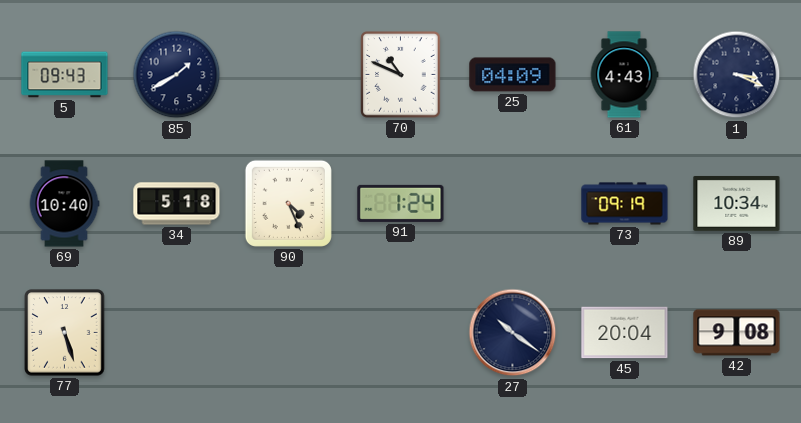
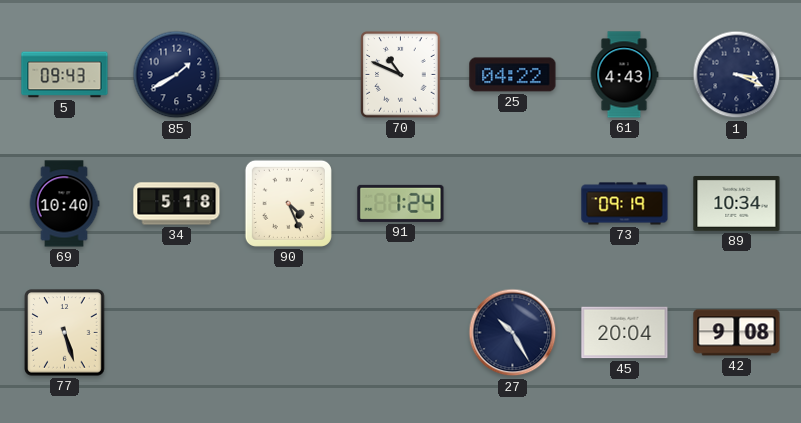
25: 04:09 -> 04:22 (513, 75)
27: 10:21 -> 10:25 (513, 333)
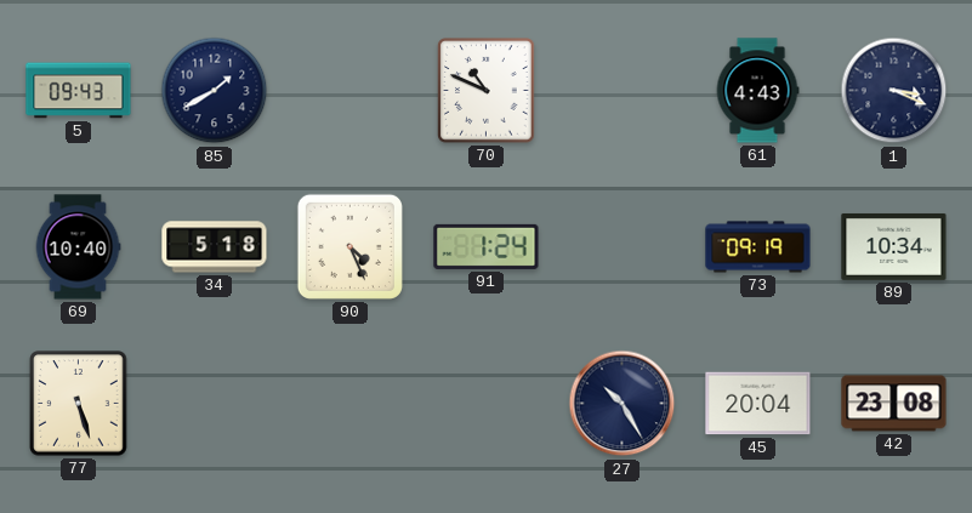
25: 04:22 -> none (513, 75)
42: 9:08 -> 23:08 (894, 404)
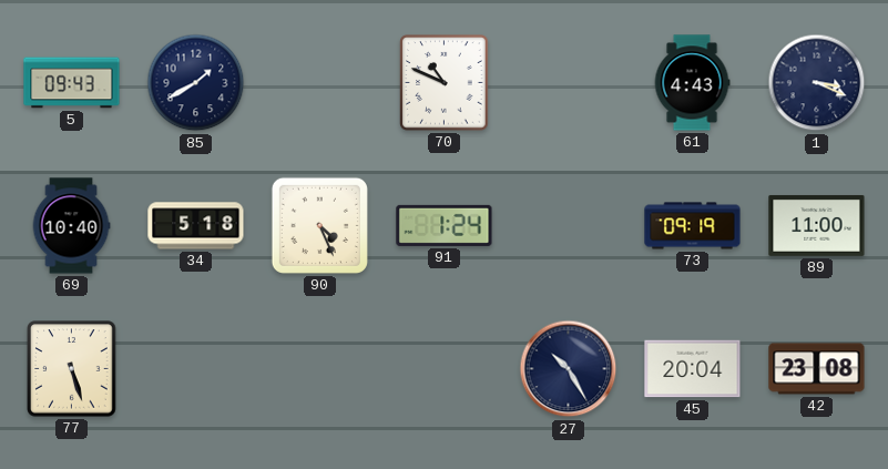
89: 10:34 -> 11:00 (817, 225)
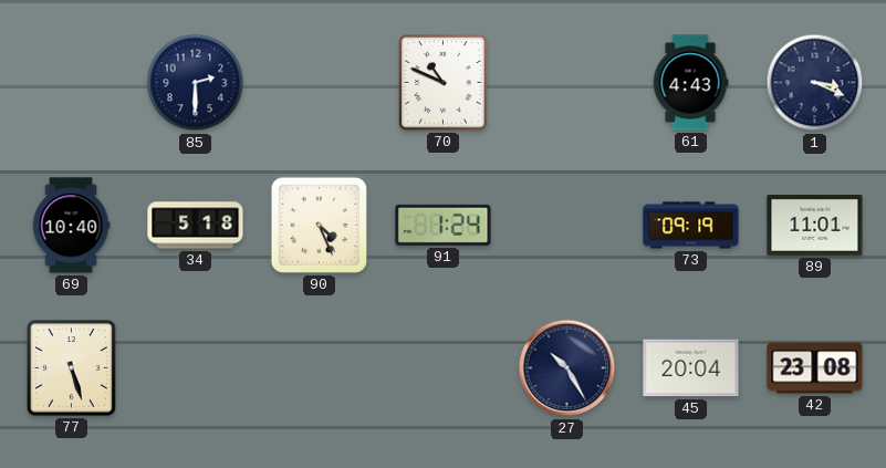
5: 09:43 -> none (72, 83)
85: 1:40 -> 2:30 (196, 83)
89: 11:00 -> 11:01 (815, 225)
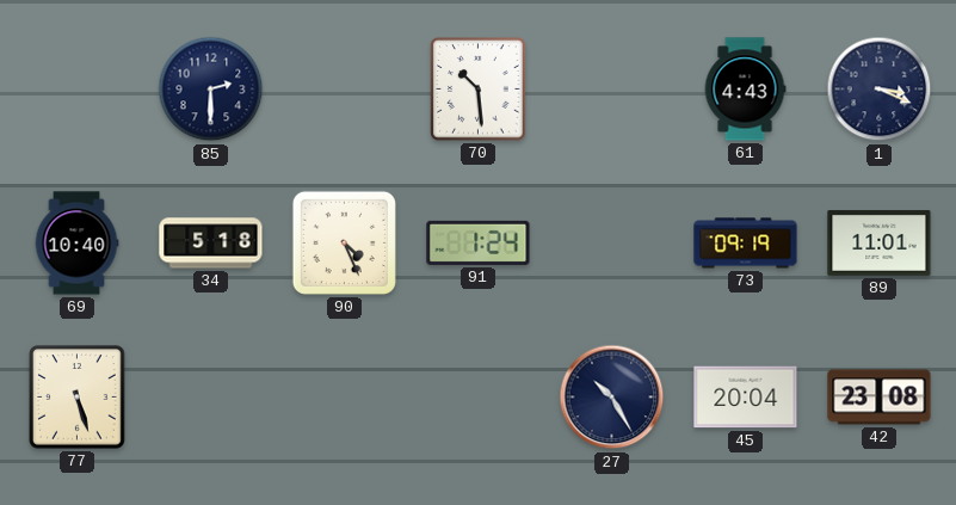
70: 10:49 -> 10:29 (479, 90)
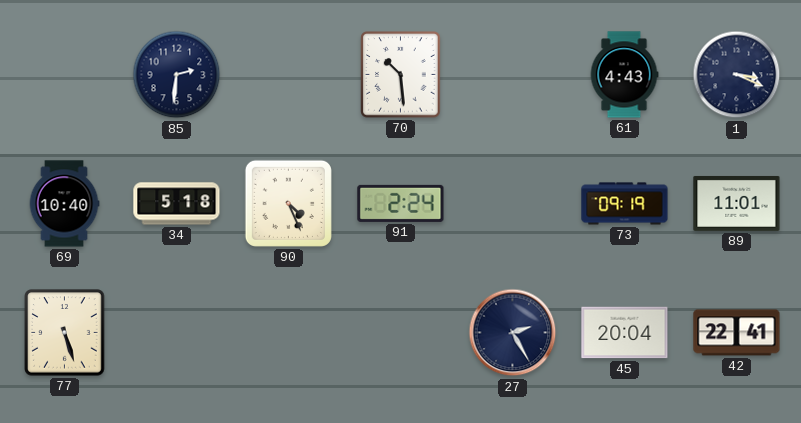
85: 2:30 -> 2:31 (177, 75)
91: 1:24 -> 2:24 (401, 203)
27: 10:25 -> 2:25 (513, 333)
42: 23:08 -> 22:41 (737, 333)
